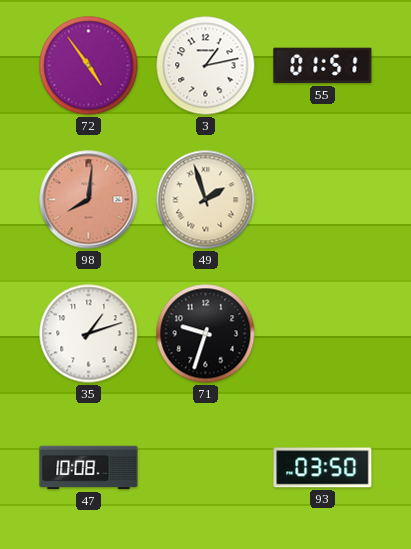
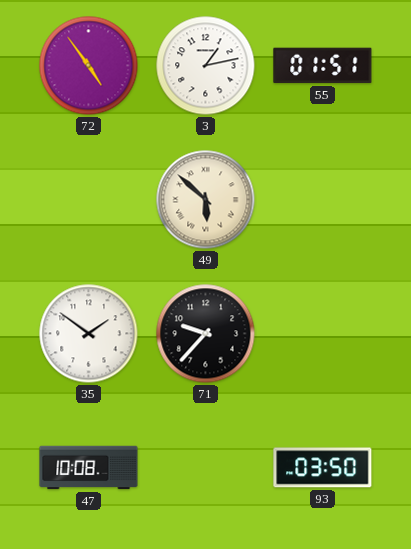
98: 8:01 -> none (89, 200)
49: 1:57 -> 5:52 (206, 200)
35: 1:12 -> 1:51 (89, 334)
71: 9:33 -> 9:37 (206, 334)
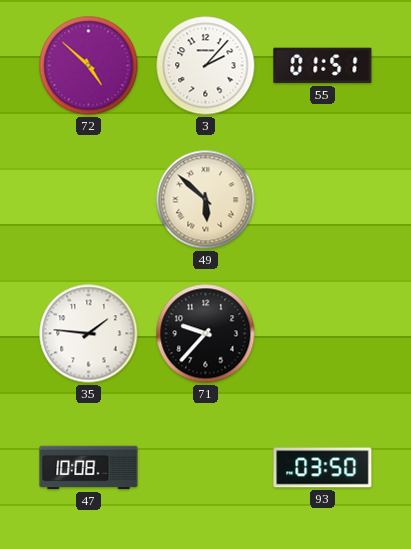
72: 4:54 -> 4:52 (89, 66)
3: 1:13 -> 2:07 (206, 66)
35: 1:51 -> 1:46 (89, 334)
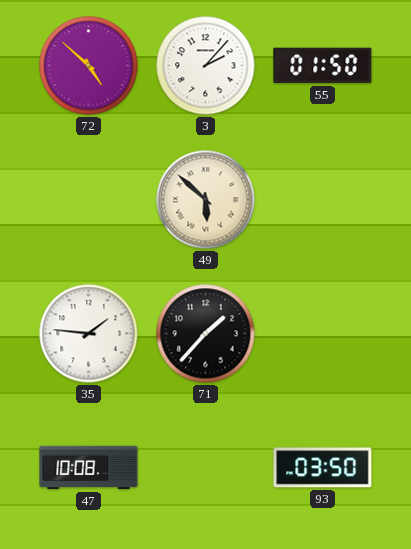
55: 01:51 -> 01:50 (323, 66)
71: 9:37 -> 1:37 (206, 334)
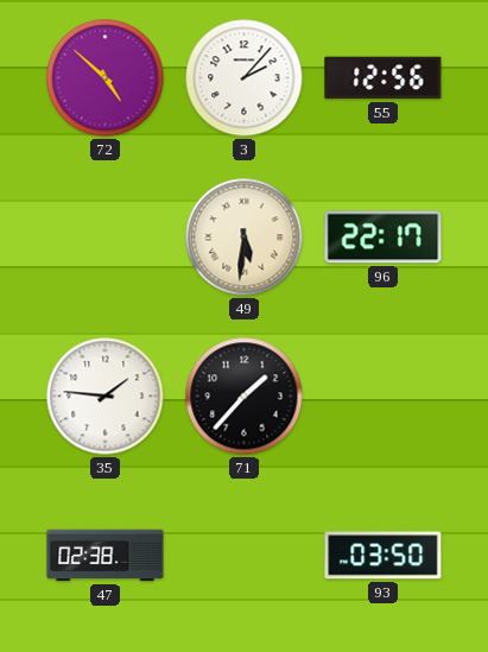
55: 01:50 -> 12:56 (384, 78)
49: 5:52 -> 5:31 (245, 238)
96: none -> 22:17 (384, 238)
47: 10:08 -> 02:38 (106, 556)
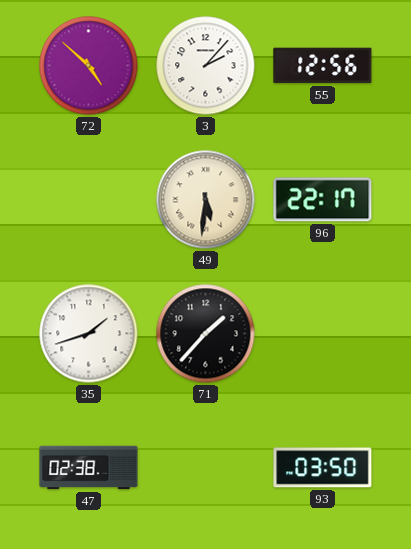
35: 1:46 -> 1:42 (89, 334)
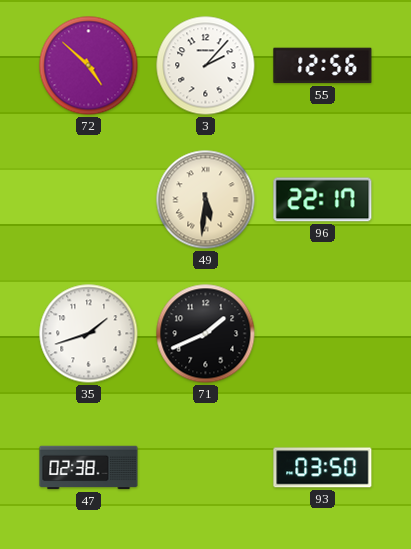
71: 1:37 -> 1:41 (206, 334)
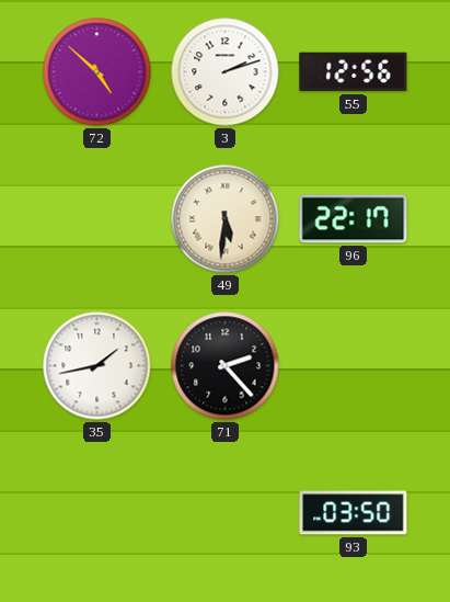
3: 2:07 -> 2:12 (226, 72)
35: 1:42 -> 1:43 (97, 366)
71: 1:41 -> 2:23 (226, 366)
47: 02:38 -> none (89, 468)
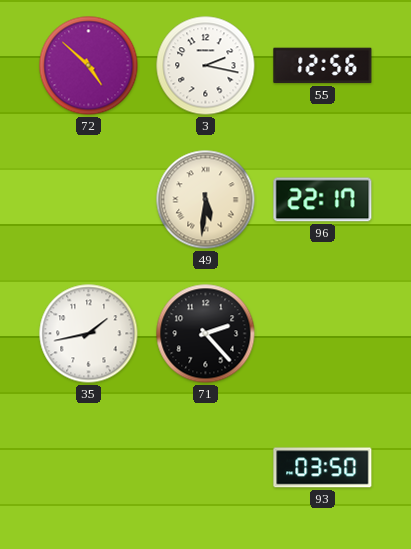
3: 2:12 -> 2:17 (206, 66)
